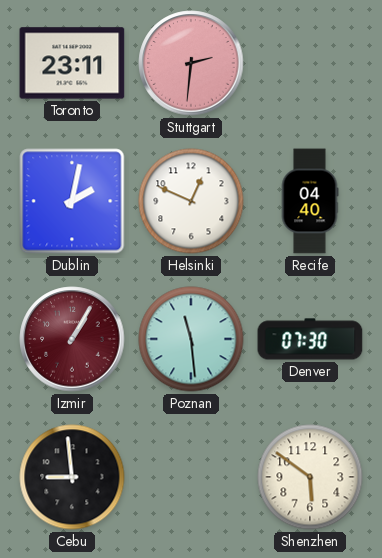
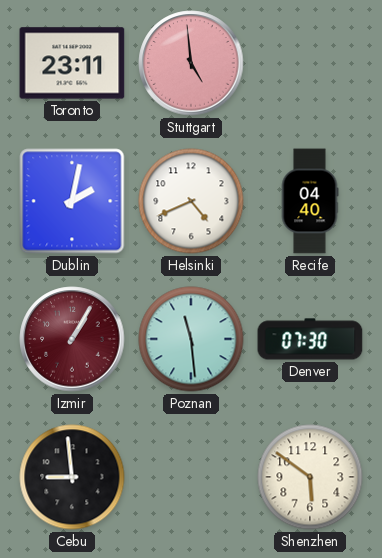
Stuttgart: 2:31 -> 4:59 (191, 63)
Helsinki: 12:49 -> 4:41 (191, 201)
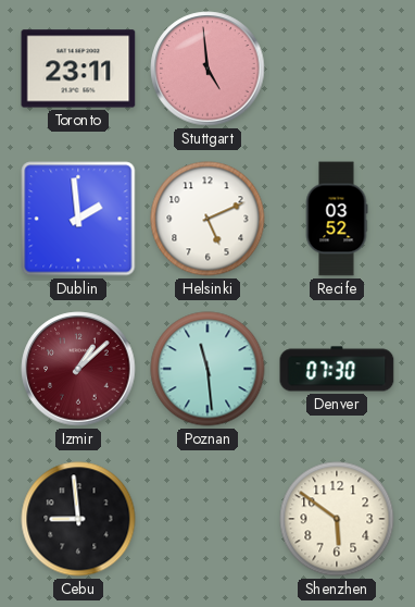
Dublin: 2:02 -> 1:59 (78, 219)
Helsinki: 4:41 -> 5:11 (207, 219)
Recife: 04:40 -> 03:52 (337, 219)
Izmir: 1:05 -> 1:08 (78, 369)
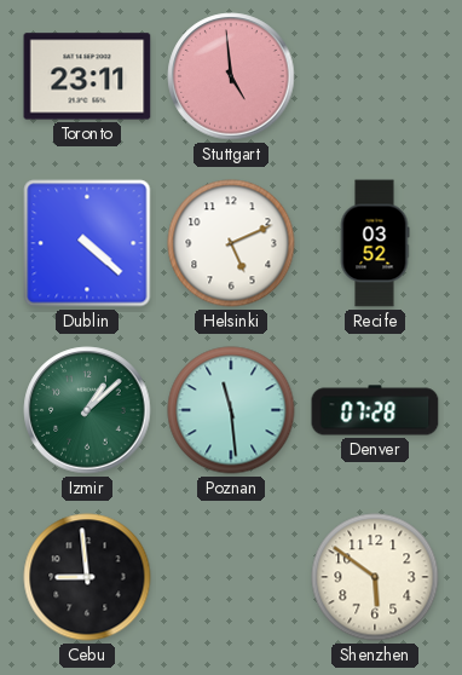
Dublin: 1:59 -> 4:22 (87, 243)
Izmir dial: burgundy -> green (87, 410)
Denver: 07:30 -> 07:28 (375, 410)
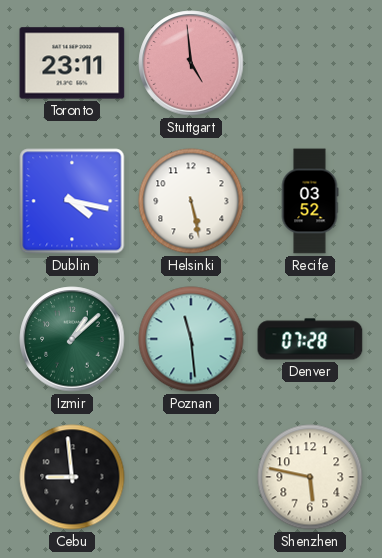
Dublin: 4:22 -> 4:17 (72, 201)
Helsinki: 5:11 -> 5:28 (191, 201)
Shenzhen: 5:51 -> 5:47 (310, 477)
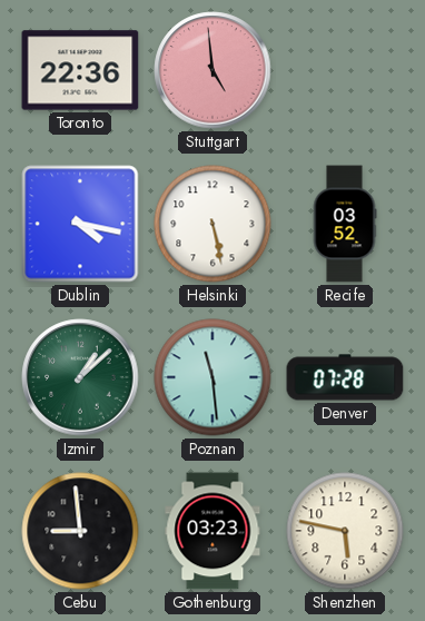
Toronto: 23:11 -> 22:36 (80, 70)
Gothenburg: none -> 03:23 (212, 531)
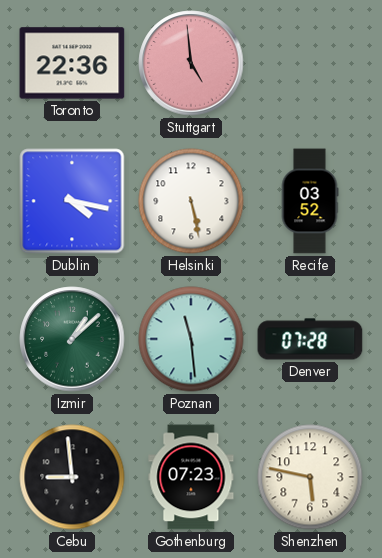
Gothenburg: 03:23 -> 07:23 (191, 477)
